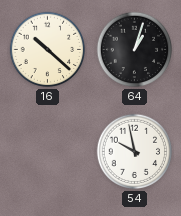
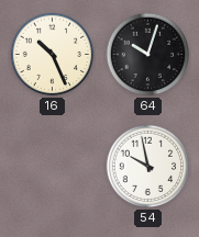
16: 10:22 -> 10:26 (53, 55)
64: 1:03 -> 10:03 (148, 55)
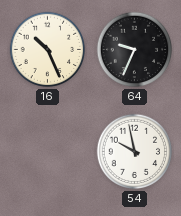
64: 10:03 -> 9:34 (135, 50)
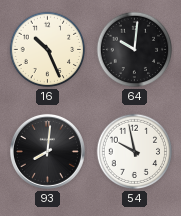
64: 9:34 -> 10:01 (135, 50)
93: none -> 8:01 (47, 151)
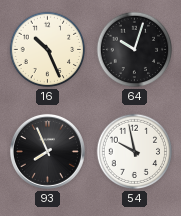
64: 10:01 -> 10:03 (135, 50)
93: 8:01 -> 7:56 (47, 151)
